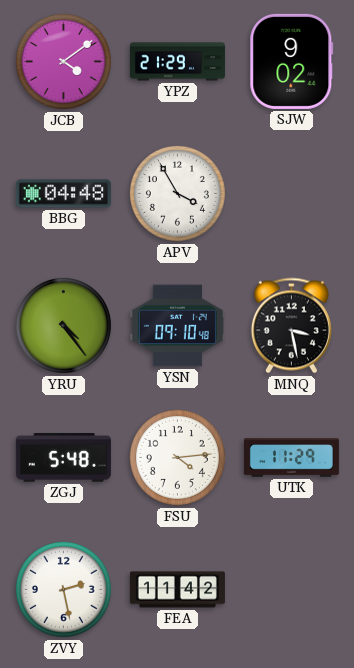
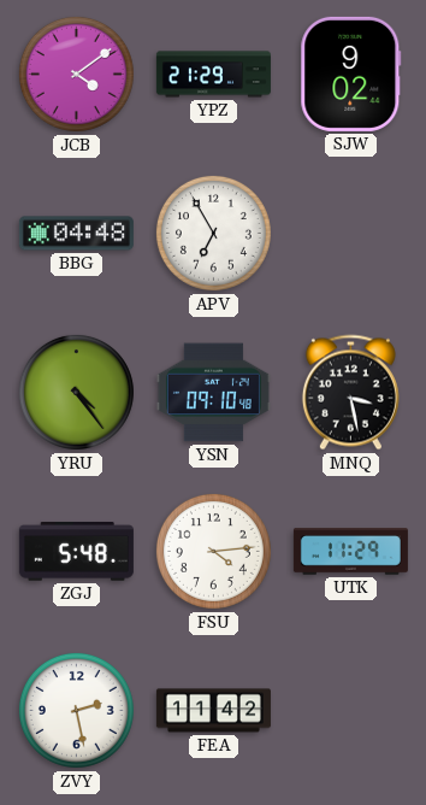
APV: 3:55 -> 6:55 (213, 233)
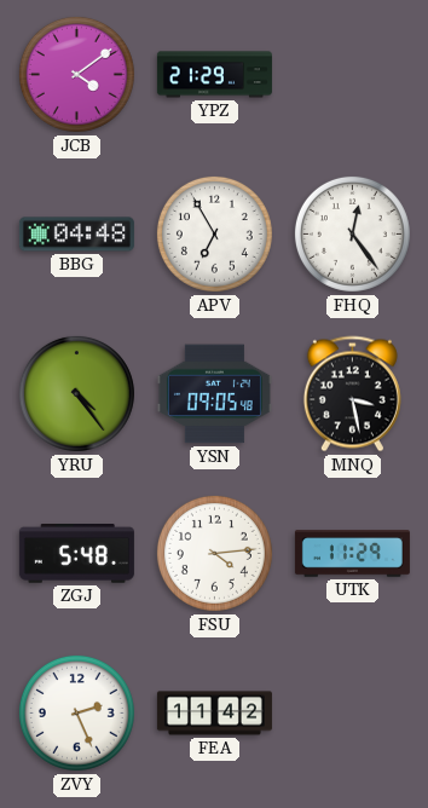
SJW: 9:02 -> none (351, 74)
FHQ: none -> 12:24 (352, 233)
YSN: 09:10 -> 09:05 (214, 394)
ZVY: 2:28 -> 2:26 (76, 712)
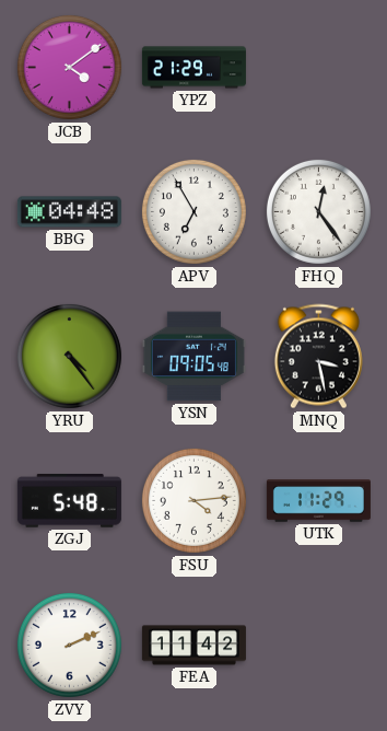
ZVY: 2:26 -> 2:11 (69, 645)
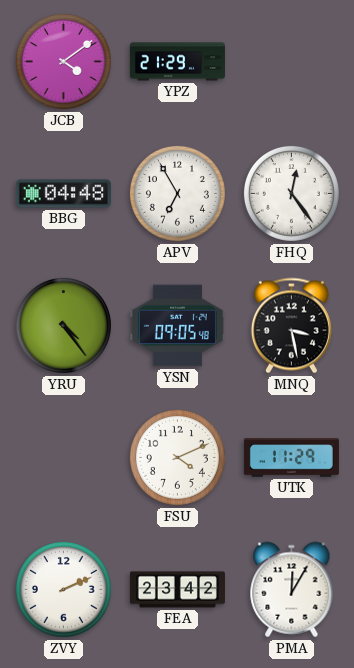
ZGJ: 5:48 -> none (69, 501)
FSU: 4:14 -> 4:11 (177, 457)
FEA: 11:42 -> 23:42 (177, 590)
PMA: none -> 12:05 (292, 590)
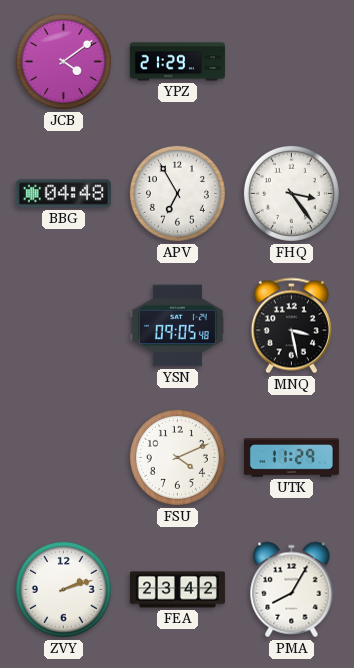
FHQ: 12:24 -> 3:24 (291, 193)
YRU: 4:24 -> none (63, 325)
ZVY: 2:11 -> 2:12 (63, 589)
PMA: 12:05 -> 8:05 (292, 590)
